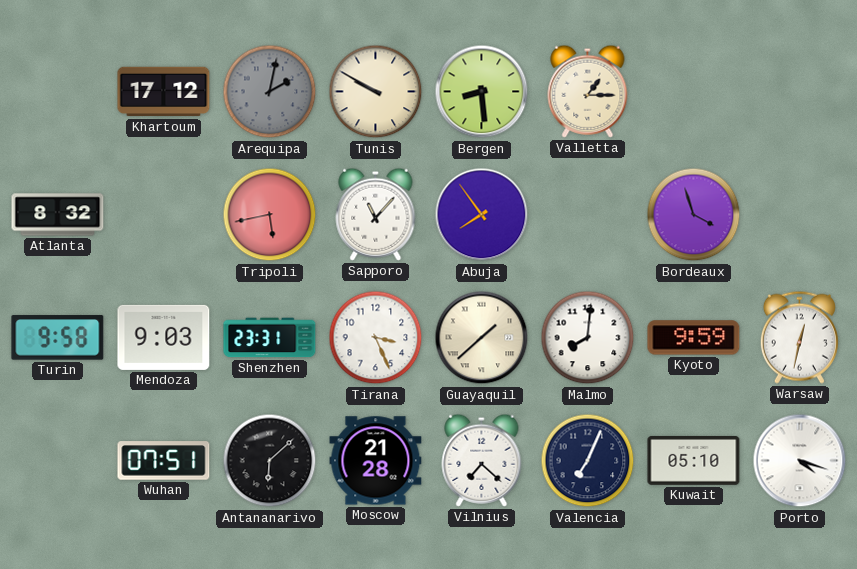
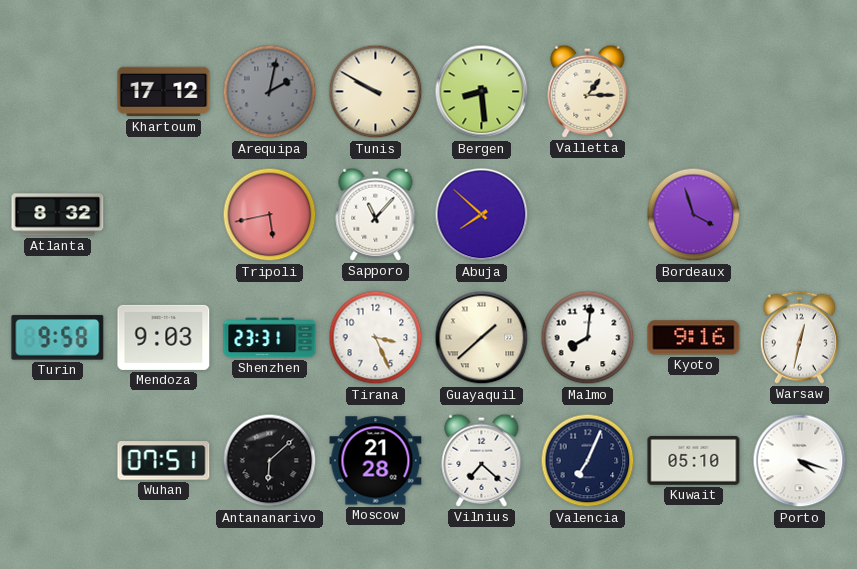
Abuja: 7:54 -> 7:52 (482, 215)
Kyoto: 9:59 -> 9:16 (694, 338)
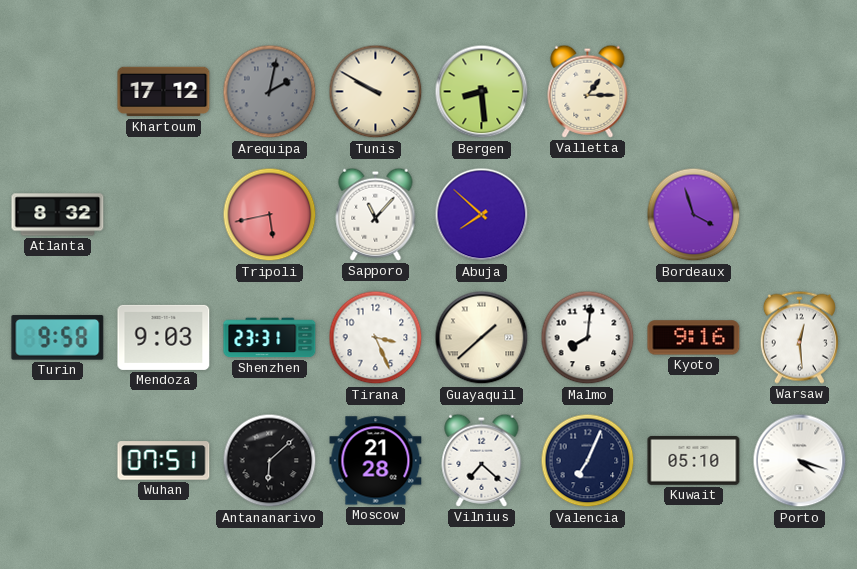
Warsaw: 12:32 -> 12:29 (799, 337)
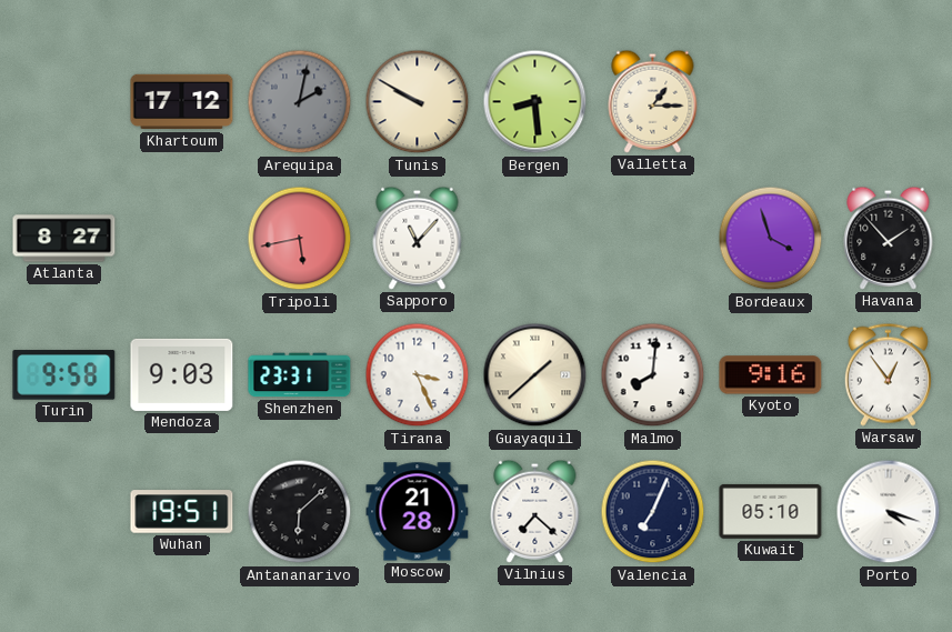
Atlanta: 8:32 -> 8:27 (64, 239)
Abuja: 7:52 -> none (482, 215)
Havana: none -> 1:53 (889, 238)
Warsaw: 12:29 -> 12:54 (888, 374)
Wuhan: 07:51 -> 19:51 (182, 512)
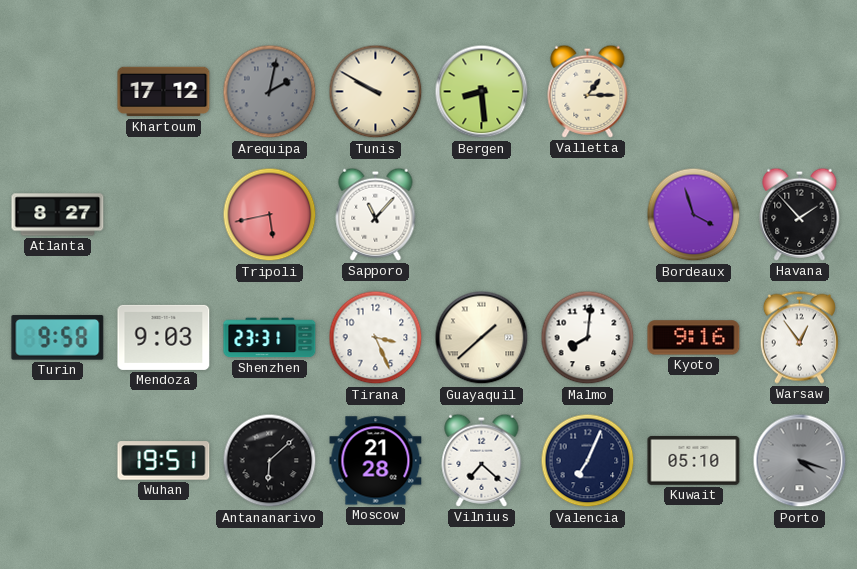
Porto dial: white -> grey (800, 461)
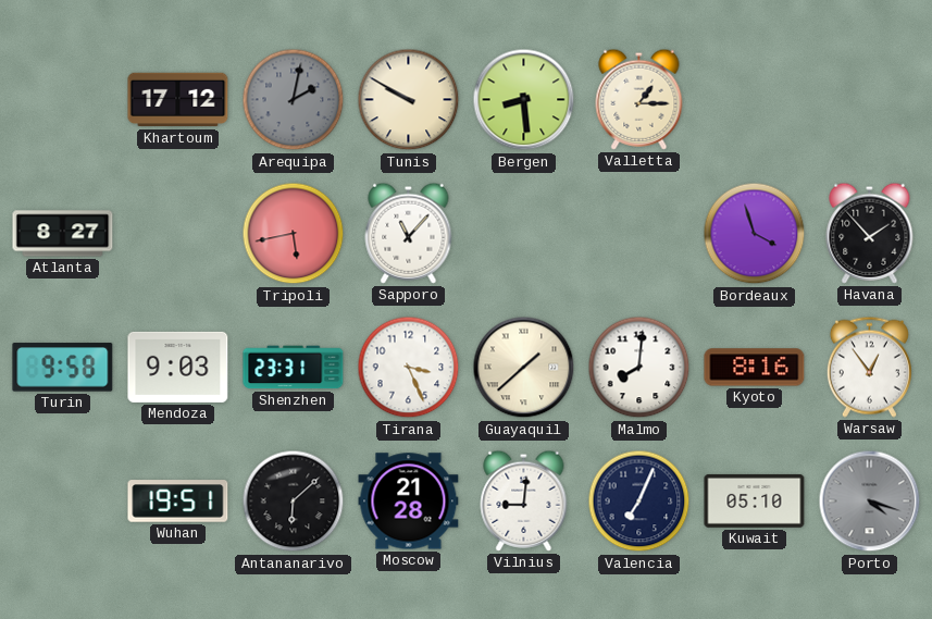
Kyoto: 9:16 -> 8:16 (755, 368)
Vilnius: 7:22 -> 9:01 (524, 500)
